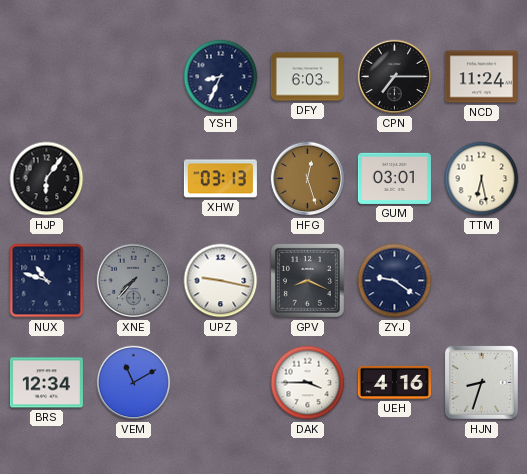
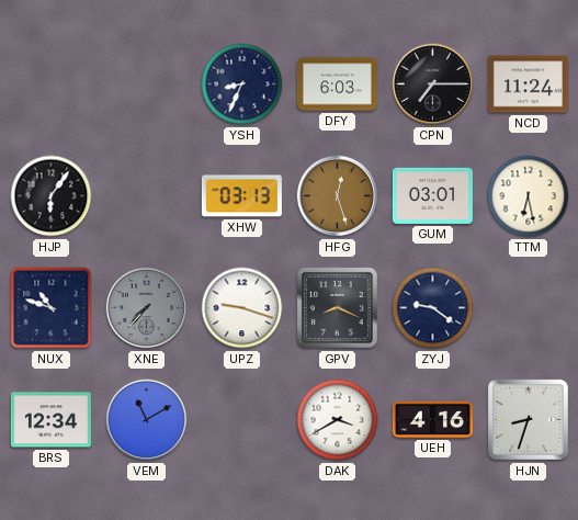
UPZ: 9:17 -> 9:18 (242, 308)
DAK: 3:45 -> 3:40 (338, 420)
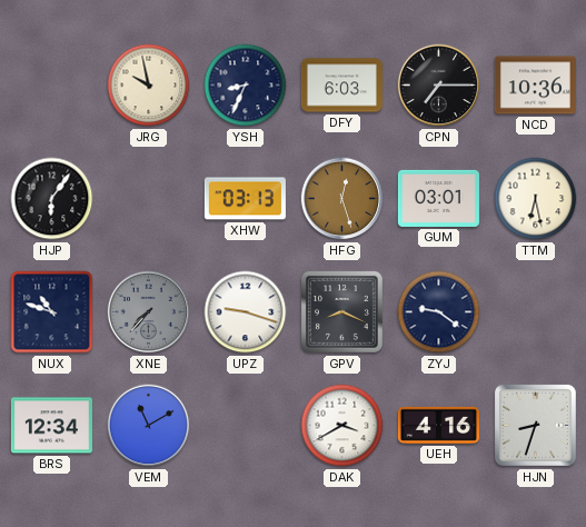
JRG: none -> 9:58 (149, 86)
NCD: 11:24 -> 10:36 (535, 86)
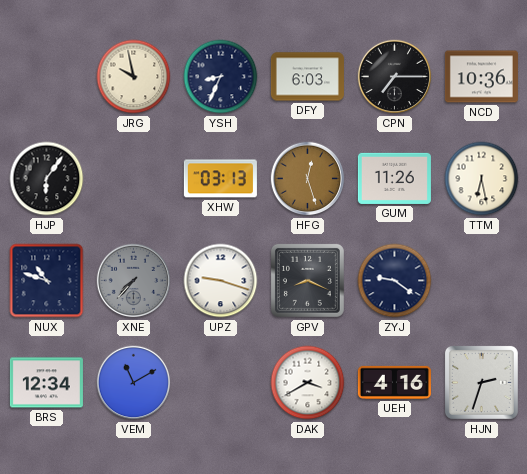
GUM: 03:01 -> 11:26 (394, 178)
HJN: 8:33 -> 2:33 (481, 382)
